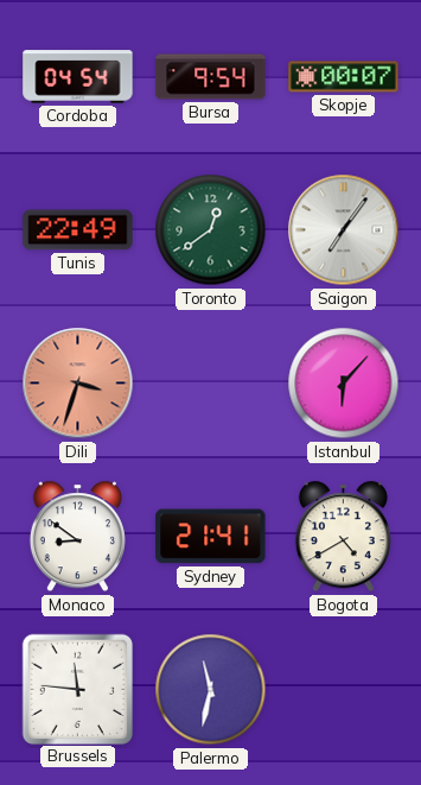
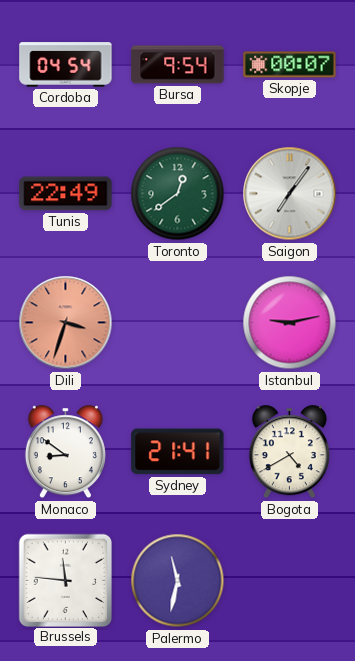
Istanbul: 6:07 -> 9:13 (290, 323)
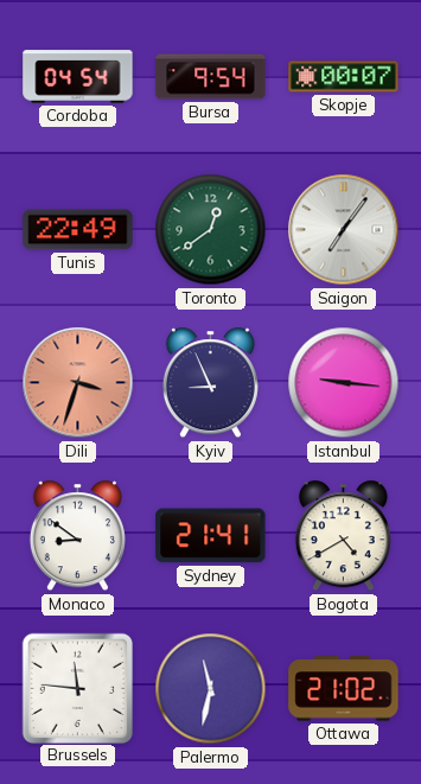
Kyiv: none -> 8:56 (210, 383)
Istanbul: 9:13 -> 9:16 (344, 383)
Ottawa: none -> 21:02 (344, 689)
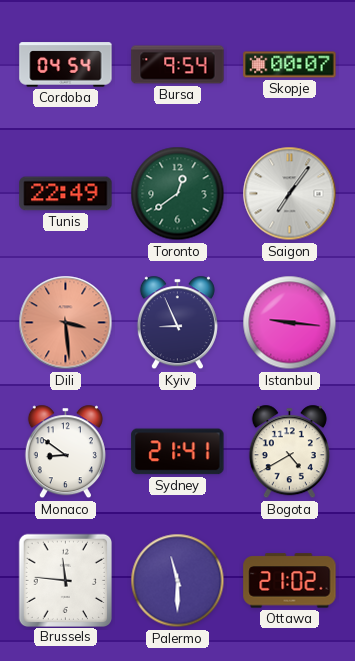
Dili: 3:33 -> 3:29 (66, 323)
Palermo: 11:32 -> 11:30 (178, 581)
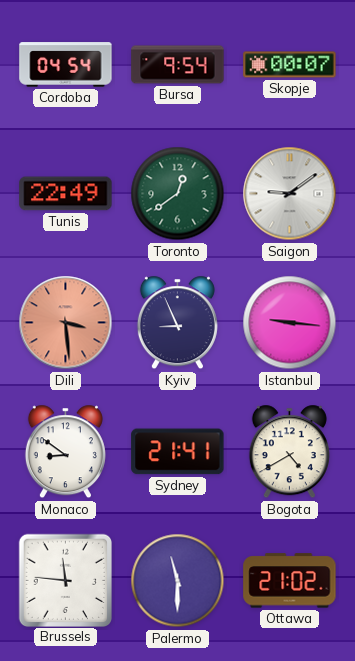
Saigon: 7:06 -> 9:09 (290, 194)
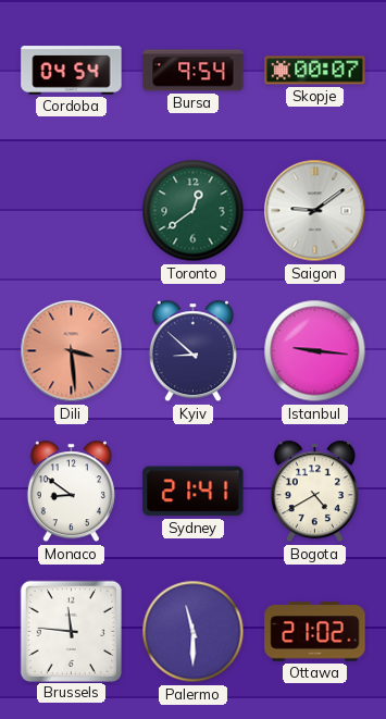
Tunis: 22:49 -> none (66, 194)
Kyiv: 8:56 -> 8:52 (192, 351)
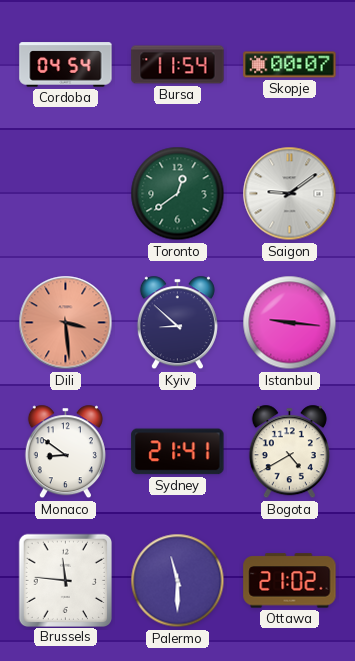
Bursa: 9:54 -> 11:54 (178, 65)
